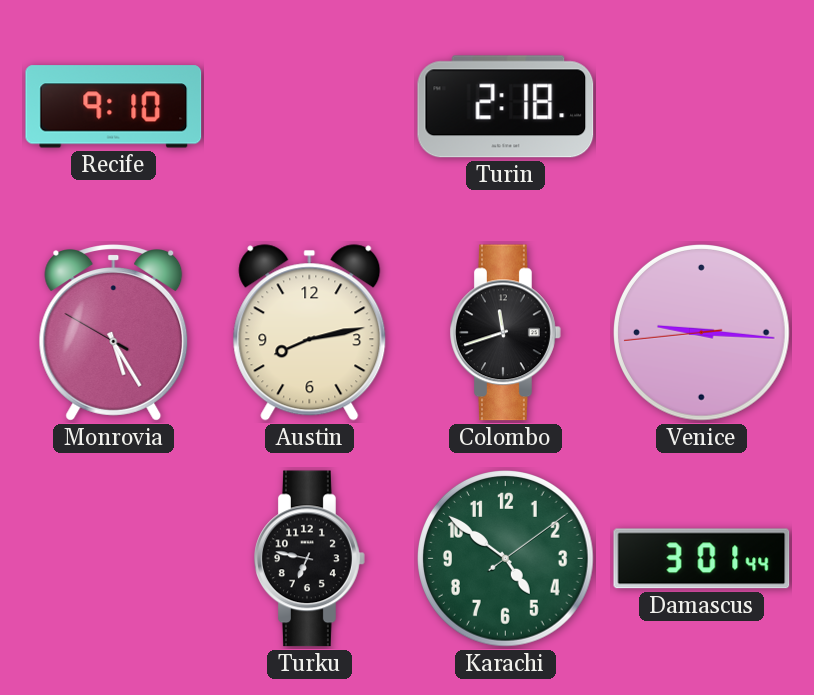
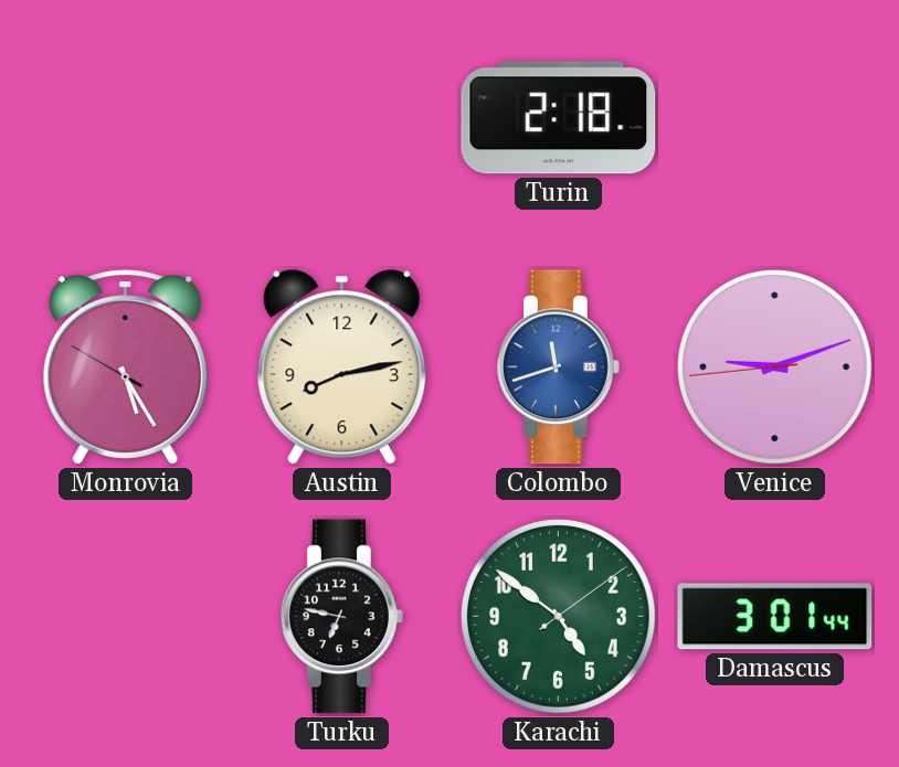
Recife: 9:10 -> none (114, 107)
Colombo dial: black -> blue (559, 367)
Venice: 9:15 -> 9:11 (775, 367)
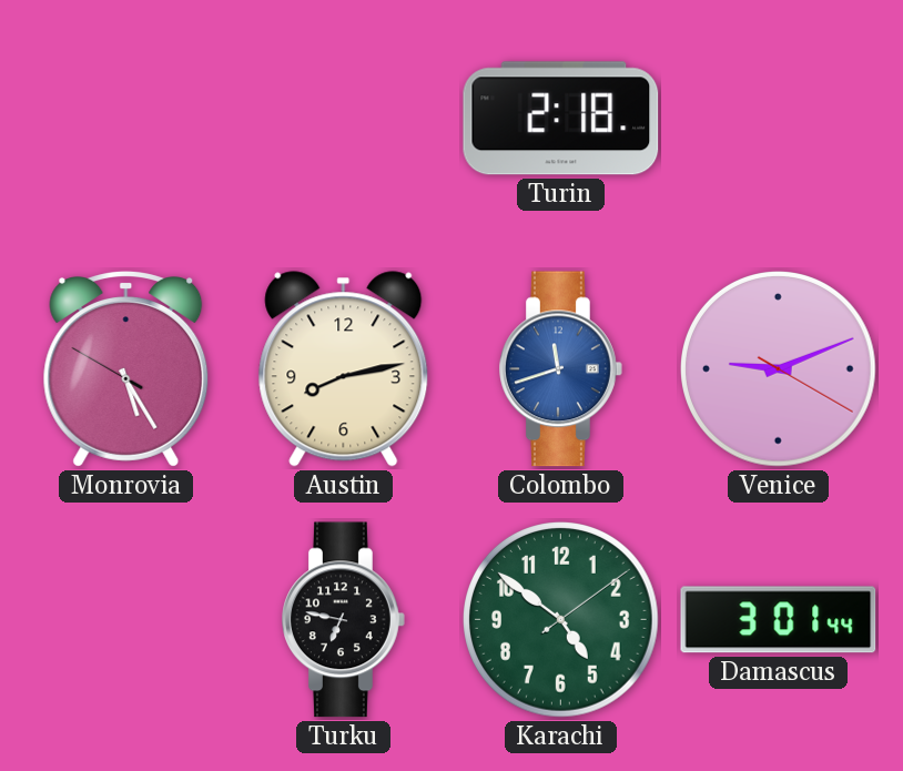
Venice: 9:11:44 -> 9:11:20 (779, 369)
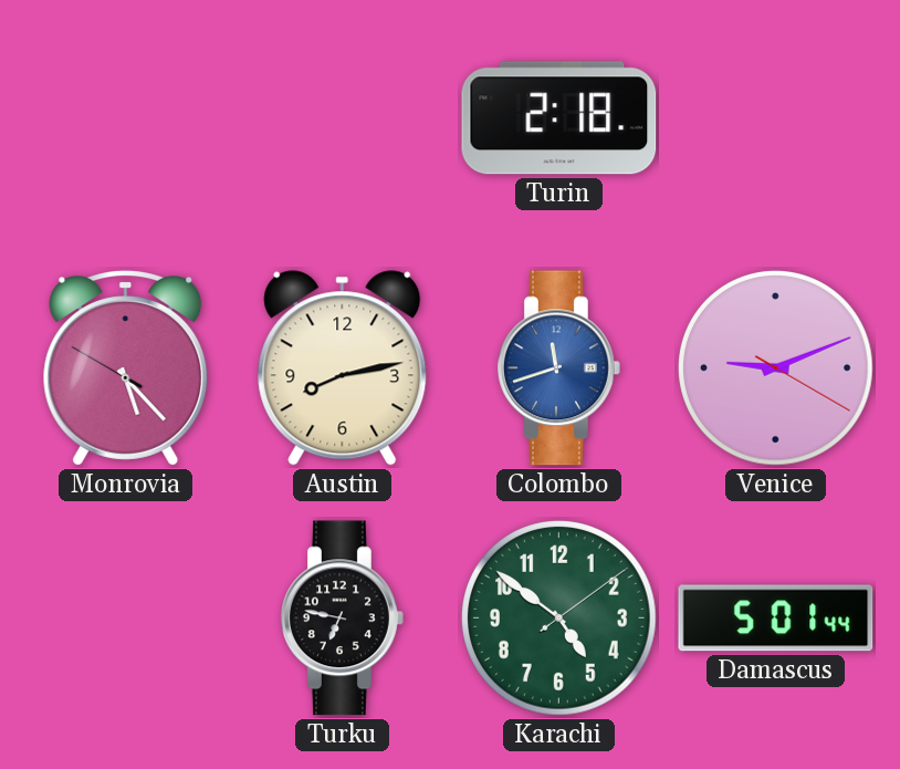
Monrovia: 5:24 -> 5:22 (126, 368)
Damascus: 3:01 -> 5:01 (776, 619)
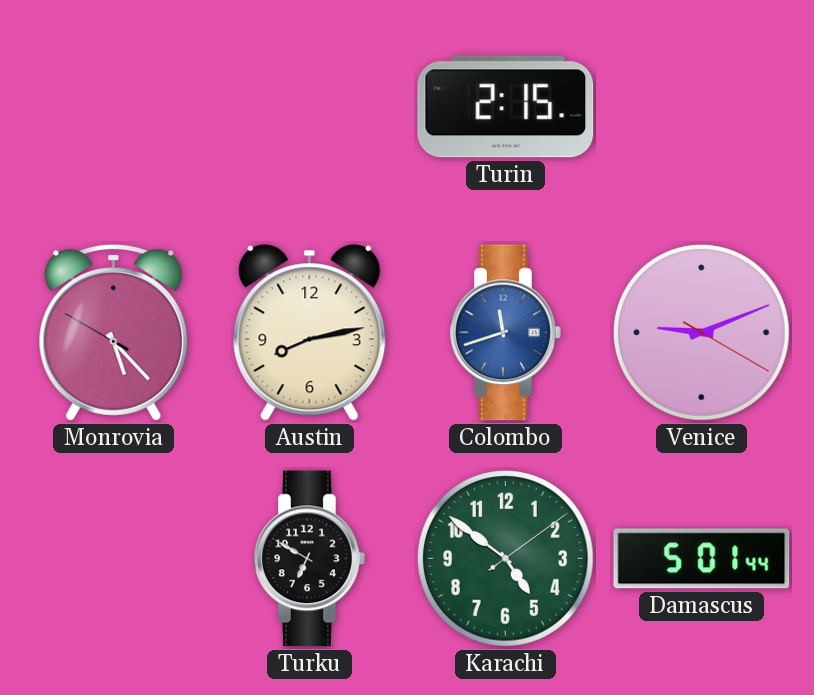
Turin: 2:18 -> 2:15 (506, 107)
Turku: 6:47 -> 6:50 (310, 559)
